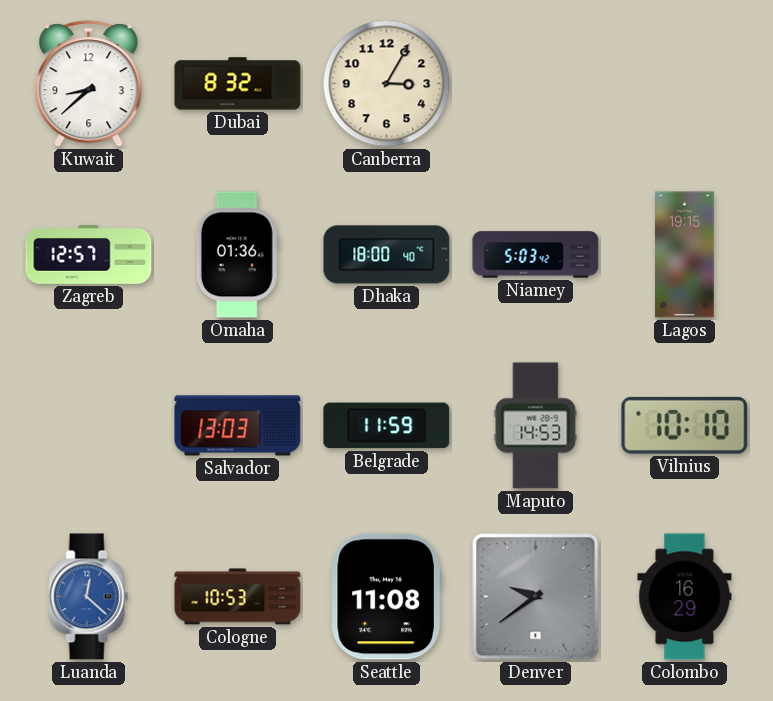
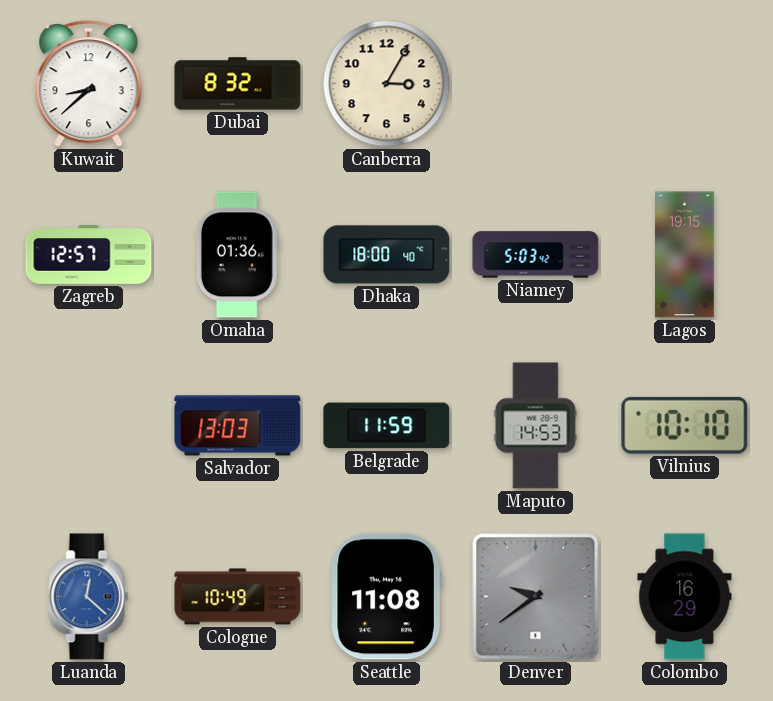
Cologne: 10:53 -> 10:49 (238, 597)
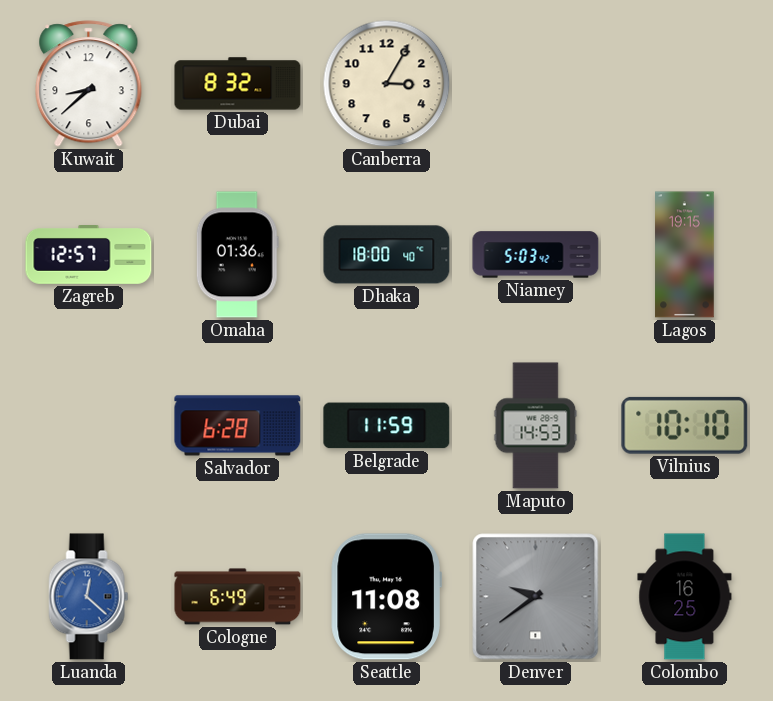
Salvador: 13:03 -> 6:28 (238, 426)
Cologne: 10:49 -> 6:49 (238, 597)
Colombo: 16:29 -> 16:25 (685, 597)
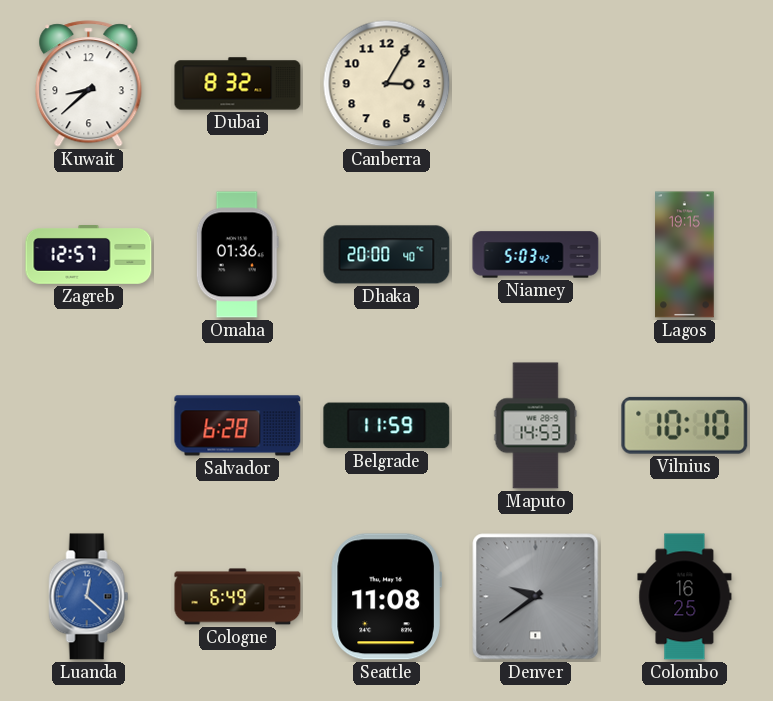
Dhaka: 18:00 -> 20:00 (387, 255)
